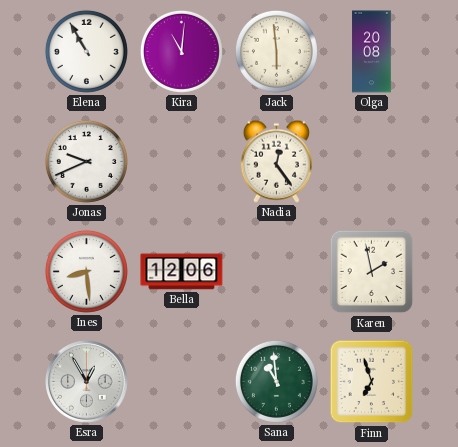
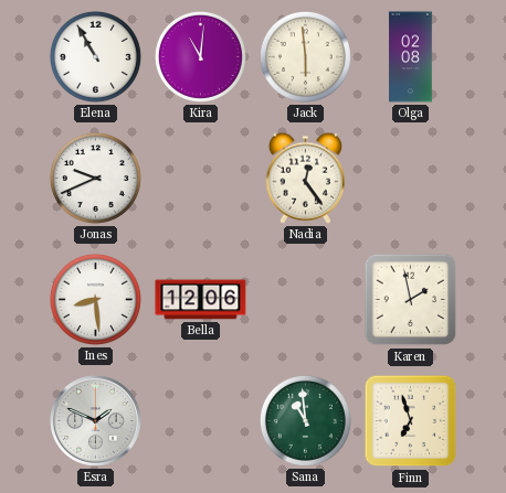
Olga: 20:08 -> 02:08 (411, 57)
Esra: 12:55 -> 1:49 (96, 421)
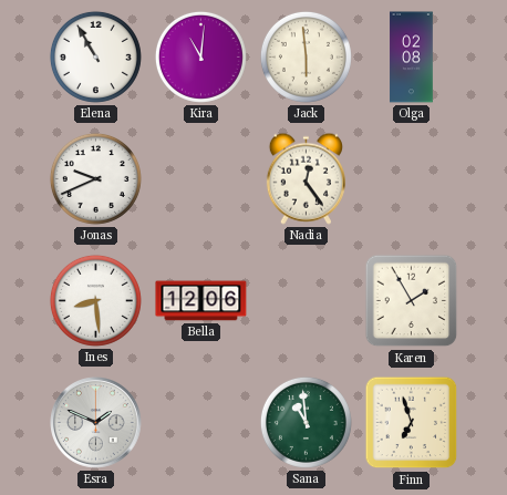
Karen: 1:58 -> 1:55 (412, 301)
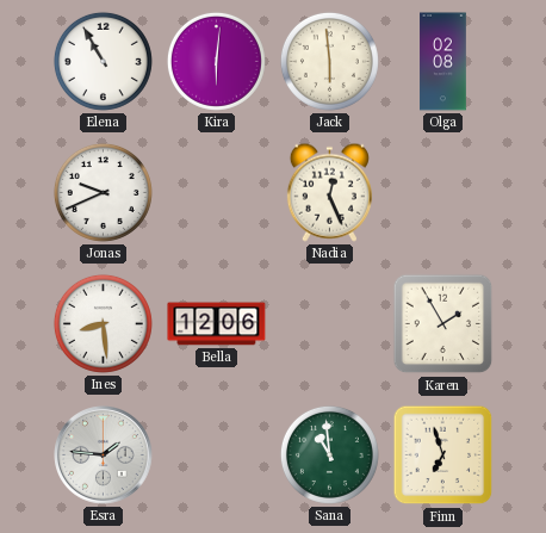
Kira: 11:01 -> 6:01 (216, 61)
Nadia: 12:24 -> 12:26 (329, 192)
Esra: 1:49 -> 1:46 (104, 455)
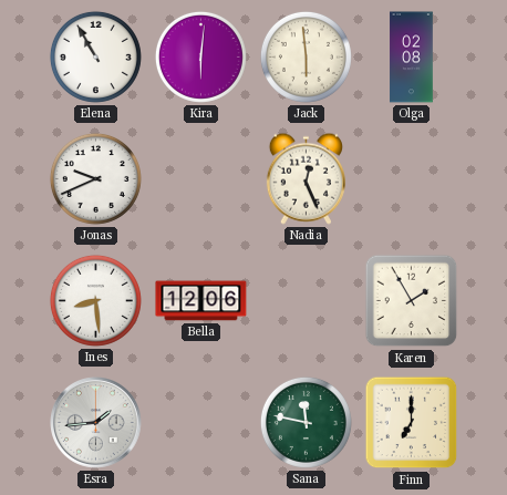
Esra: 1:46 -> 1:44 (96, 423)
Sana: 10:59 -> 11:47 (306, 422)
Finn: 6:57 -> 7:00 (412, 423)
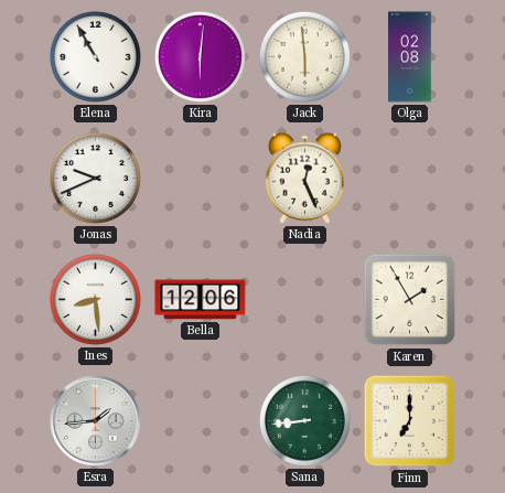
Sana: 11:47 -> 8:44 (304, 420)
